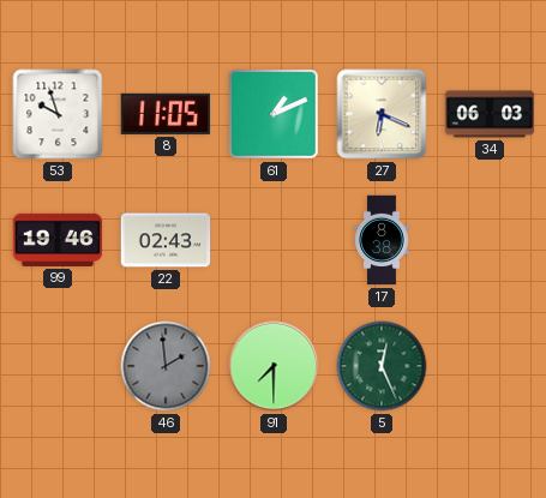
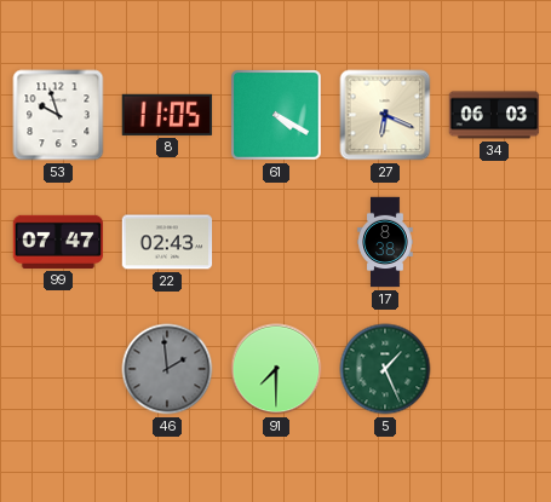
61: 1:11 -> 4:20 (276, 115)
99: 19:46 -> 07:47 (58, 242)
5: 12:26 -> 1:26 (385, 369)
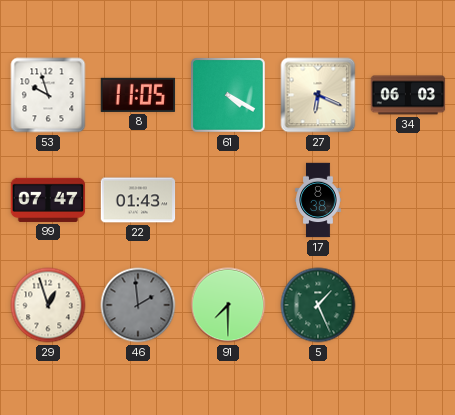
22: 02:43 -> 01:43 (138, 200)
29: none -> 12:57 (48, 305)
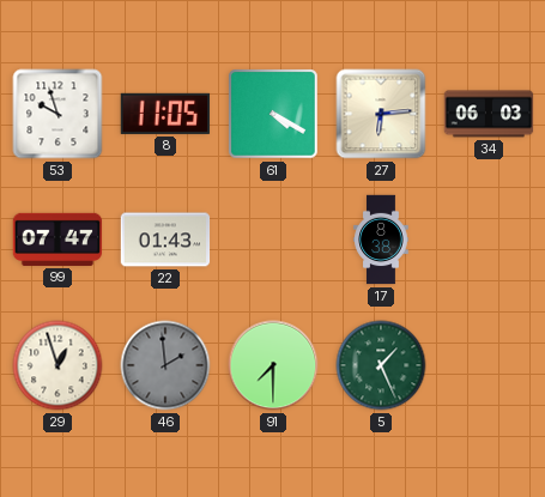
27: 6:19 -> 6:14 (381, 114)
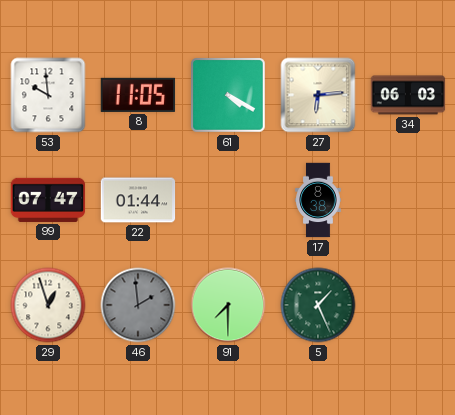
53: 9:57 -> 9:59 (48, 95)
22: 01:43 -> 01:44 (138, 200)
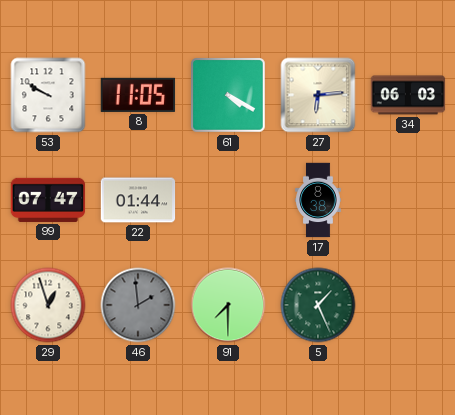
53: 9:59 -> 9:50 (48, 95)
